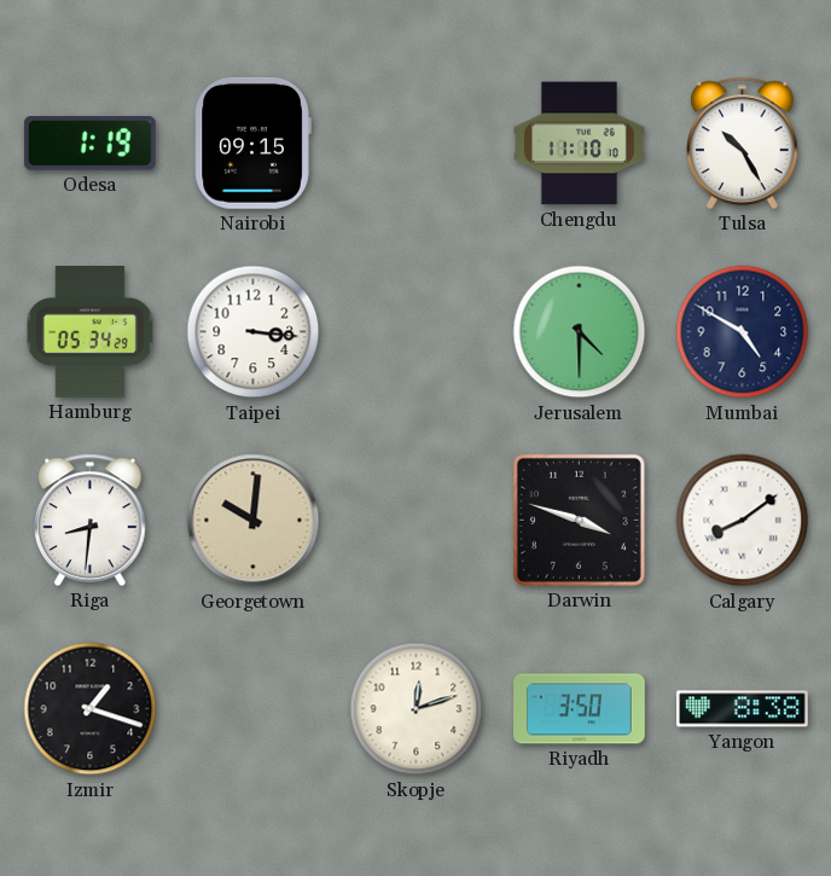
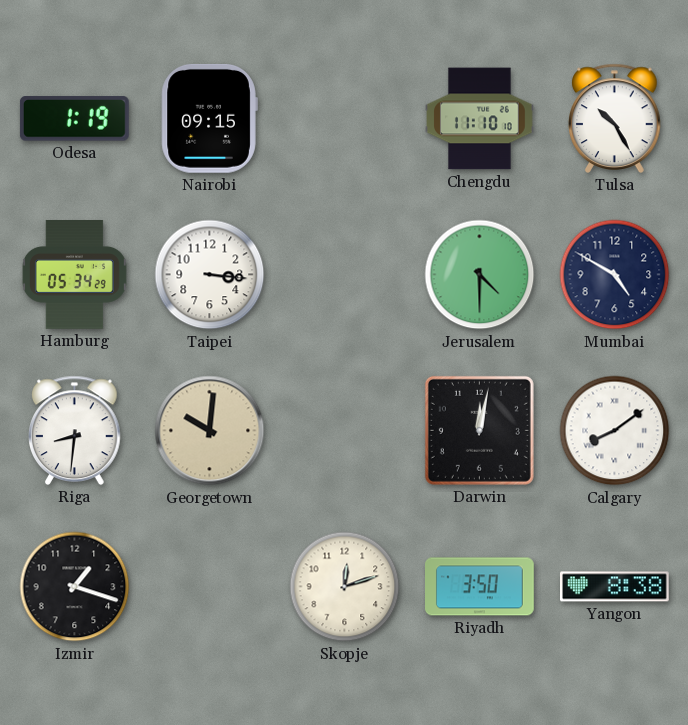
Darwin: 3:48 -> 12:02 (479, 430)
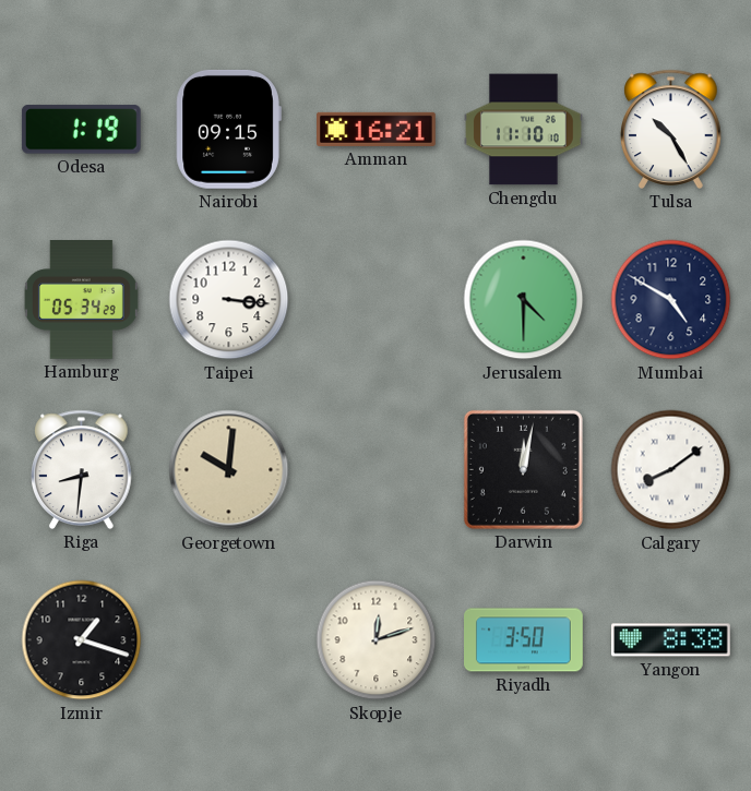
Amman: none -> 16:21 (377, 129)
